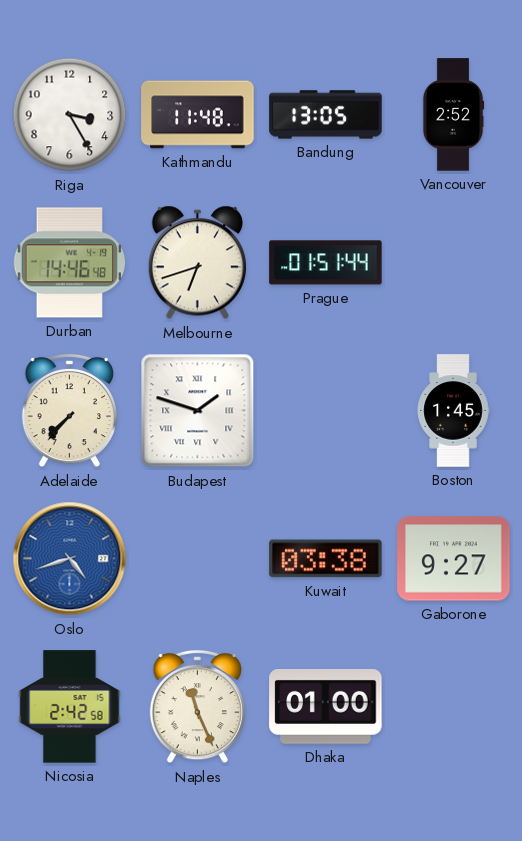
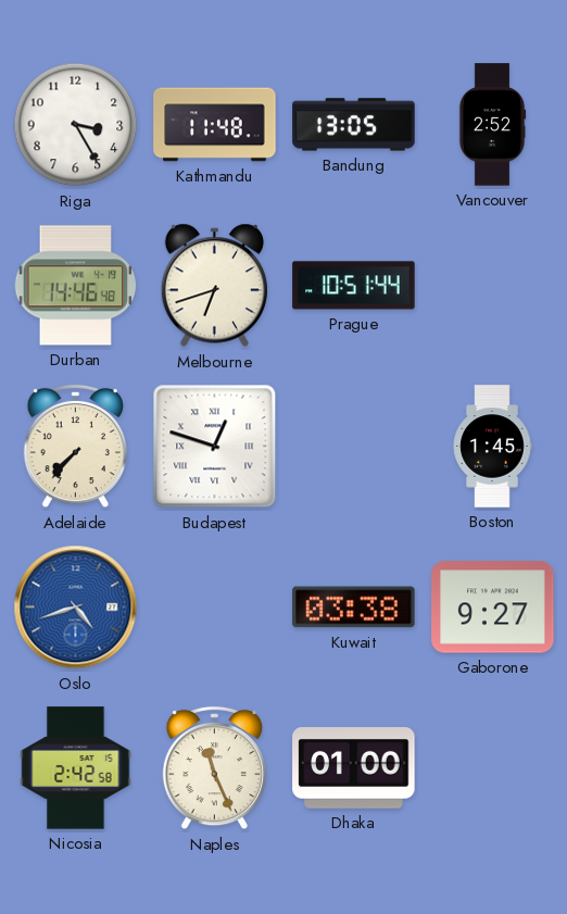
Prague: 01:51 -> 10:51 (354, 286)
Budapest: 1:48 -> 12:48 (215, 447)
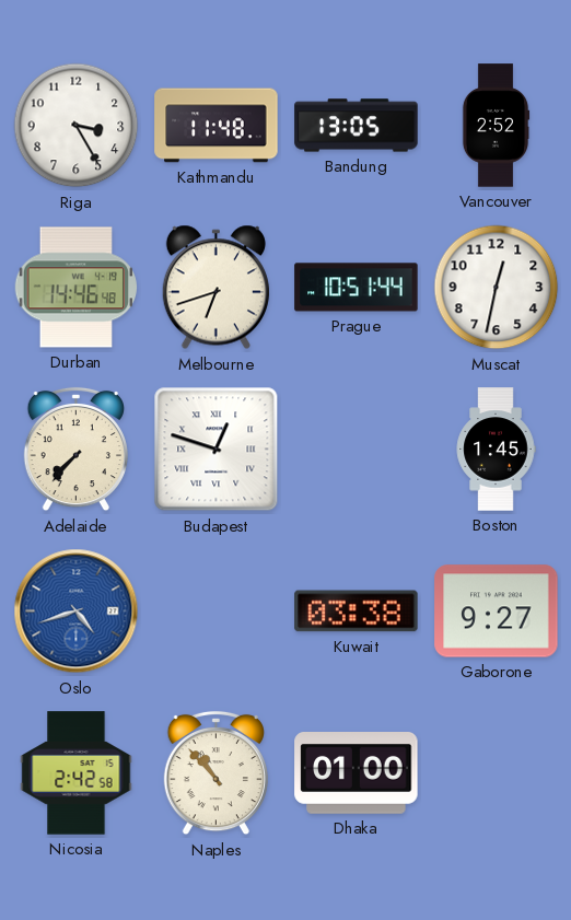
Muscat: none -> 12:32 (497, 288)
Naples: 11:26 -> 10:53 (215, 773)
